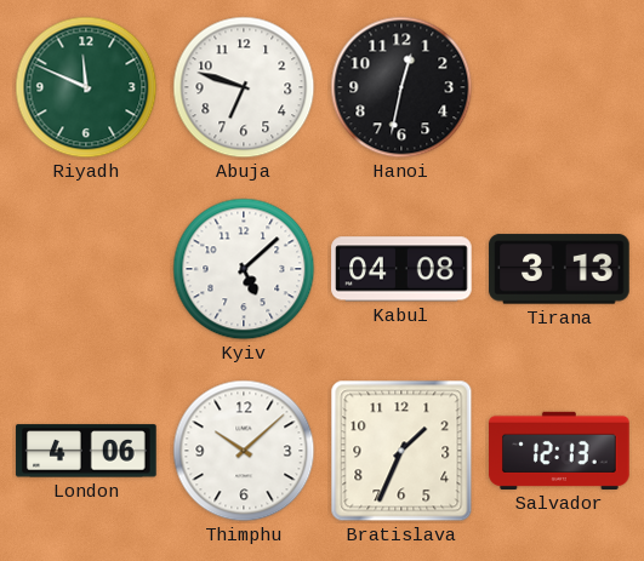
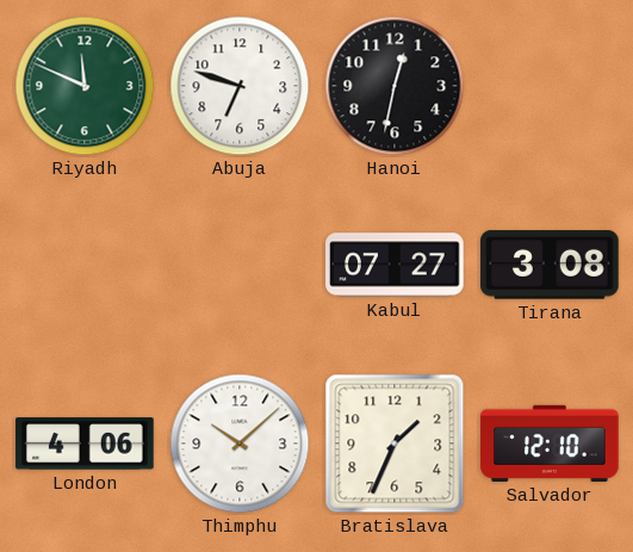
Kyiv: 5:08 -> none (244, 269)
Kabul: 04:08 -> 07:27 (395, 265)
Tirana: 3:13 -> 3:08 (550, 265)
Salvador: 12:13 -> 12:10 (550, 444)
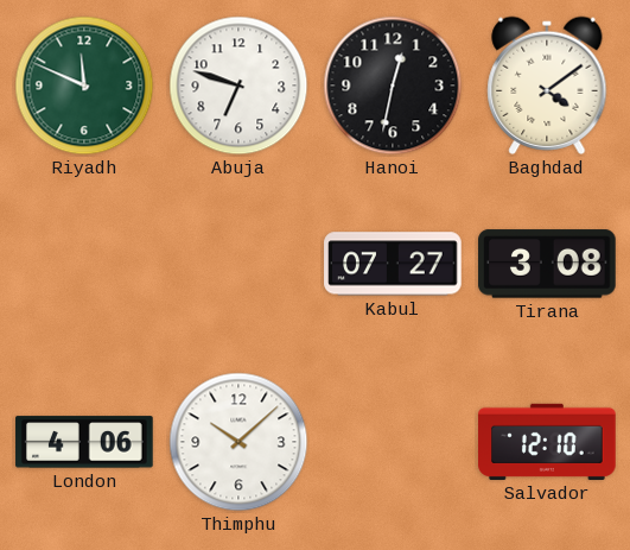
Baghdad: none -> 4:09 (547, 86)
Bratislava: 1:34 -> none (395, 444)
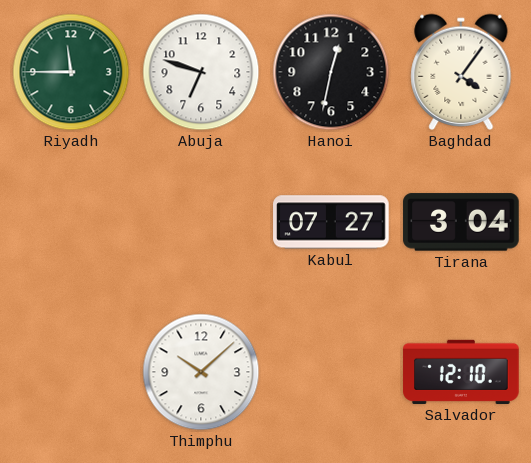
Riyadh: 11:49 -> 11:45 (71, 72)
Baghdad: 4:09 -> 4:06 (461, 72)
Tirana: 3:08 -> 3:04 (461, 222)
London: 4:06 -> none (84, 442)
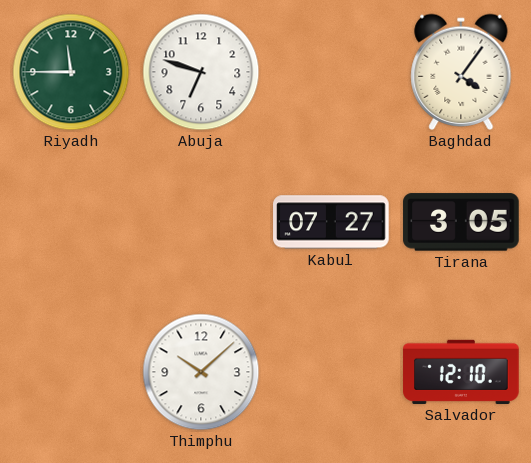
Hanoi: 12:32 -> none (331, 72)
Tirana: 3:04 -> 3:05 (461, 222)
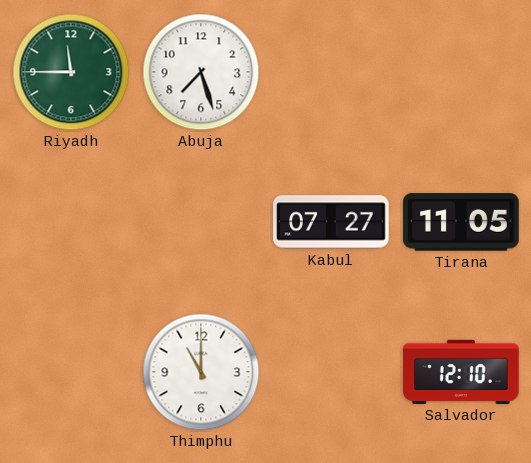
Abuja: 6:48 -> 7:27 (201, 72)
Baghdad: 4:06 -> none (461, 72)
Tirana: 3:05 -> 11:05 (461, 222)
Thimphu: 10:08 -> 11:00 (201, 372)
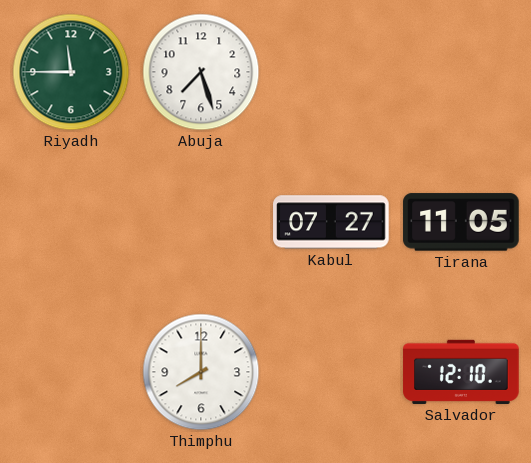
Thimphu: 11:00 -> 8:00 (201, 372)
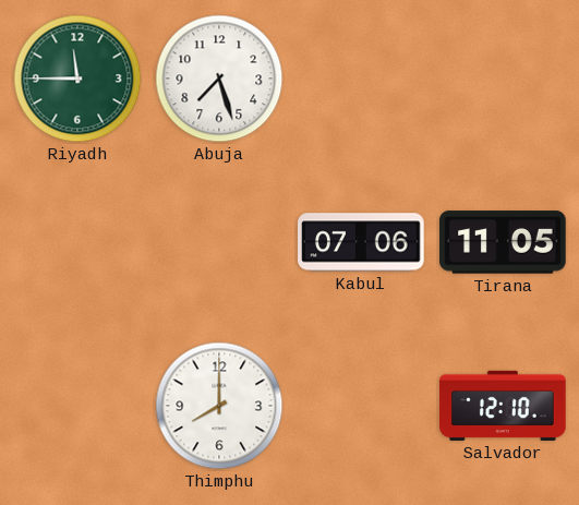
Kabul: 07:27 -> 07:06 (361, 242)
